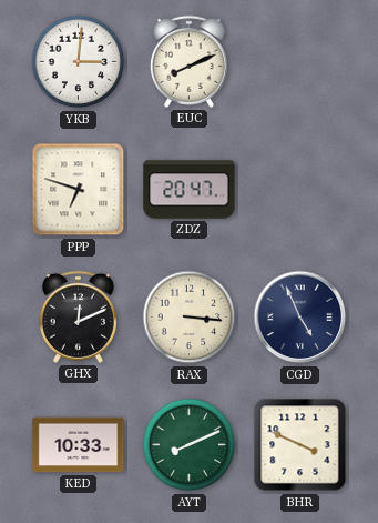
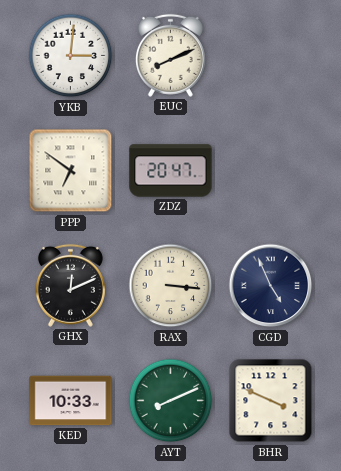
PPP: 6:48 -> 6:51 (71, 171)
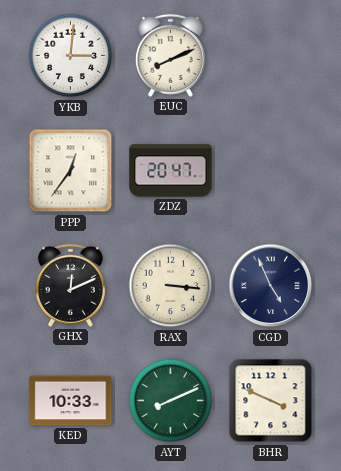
PPP: 6:51 -> 12:36 (71, 171)
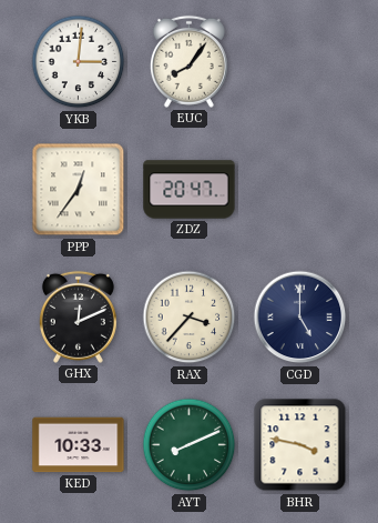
EUC: 8:11 -> 8:06 (188, 61)
RAX: 3:16 -> 3:37 (190, 318)
CGD: 4:56 -> 5:00 (300, 318)
BHR: 3:49 -> 3:47 (300, 445)
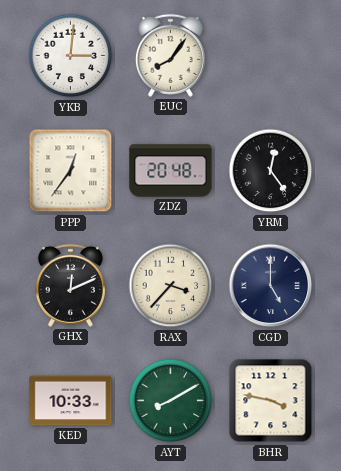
ZDZ: 20:47 -> 20:48 (171, 171)
YRM: none -> 12:24 (271, 171)
AYT: 8:11 -> 8:10 (171, 401)
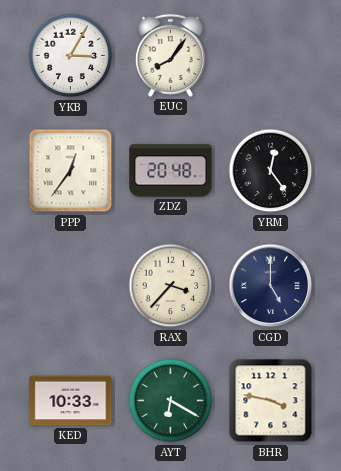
YKB: 3:01 -> 3:05 (71, 56)
GHX: 12:11 -> none (70, 285)
AYT: 8:10 -> 6:20 (171, 401)
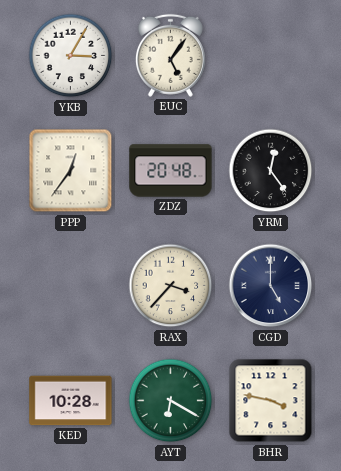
EUC: 8:06 -> 5:06 (170, 55)
KED: 10:33 -> 10:28 (71, 401)
